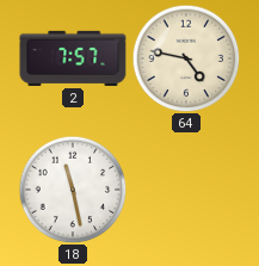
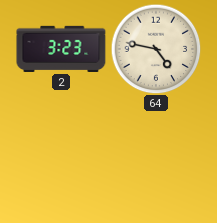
2: 7:57 -> 3:23 (61, 49)
18: 11:28 -> none (73, 190)
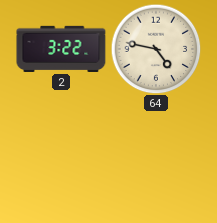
2: 3:23 -> 3:22 (61, 49)
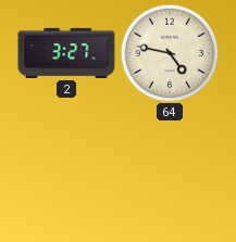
2: 3:22 -> 3:27 (66, 53)
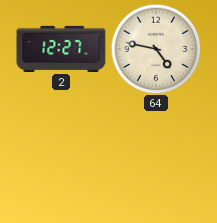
2: 3:27 -> 12:27 (61, 49)
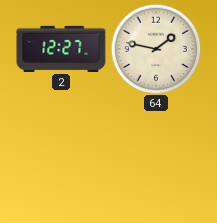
64: 4:47 -> 1:47 (156, 49)
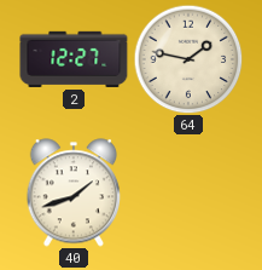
40: none -> 1:42 (72, 193)
